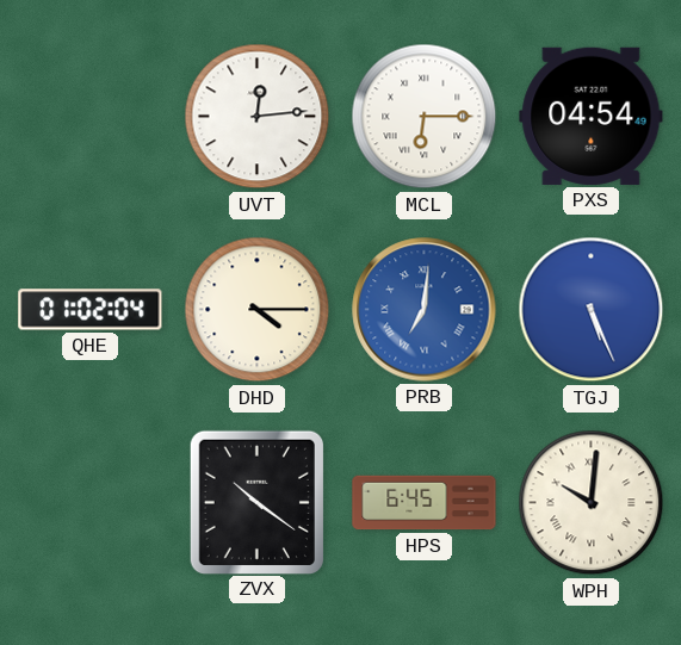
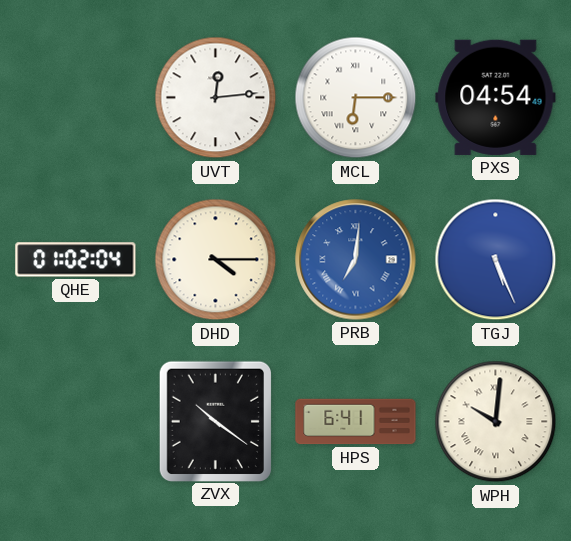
HPS: 6:45 -> 6:41 (356, 422)
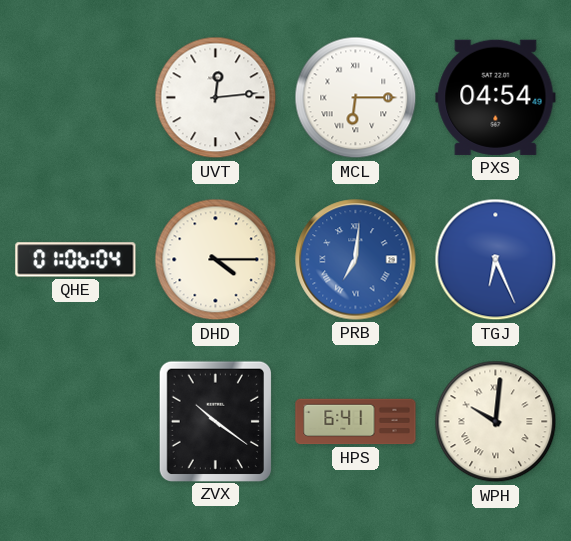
QHE: 01:02 -> 01:06 (76, 260)
TGJ: 5:26 -> 6:26 (496, 260)
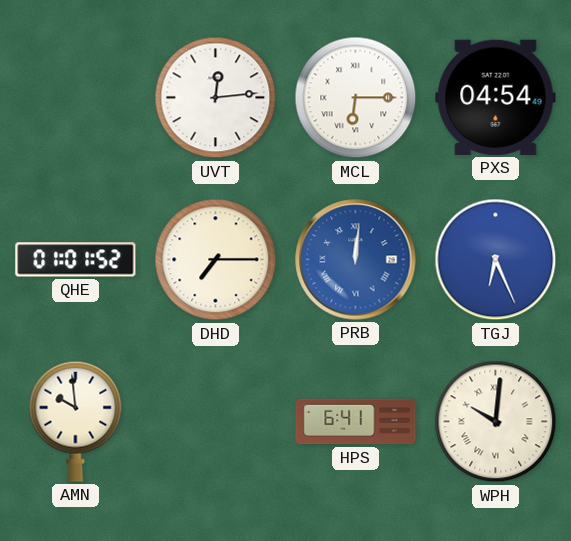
QHE: 01:06 -> 01:01 (76, 260)
DHD: 4:15 -> 7:15 (216, 260)
PRB: 7:01 -> 12:01 (356, 260)
AMN: none -> 9:59 (76, 421)
ZVX: 10:21 -> none (215, 421)
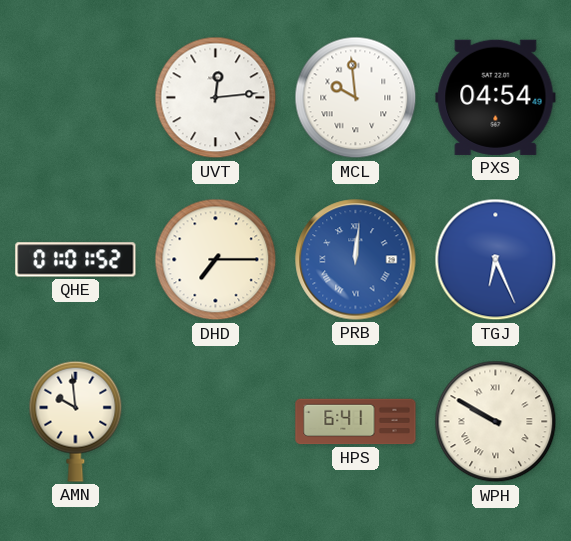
MCL: 6:15 -> 9:59 (356, 98)
WPH: 10:01 -> 9:50 (496, 422)
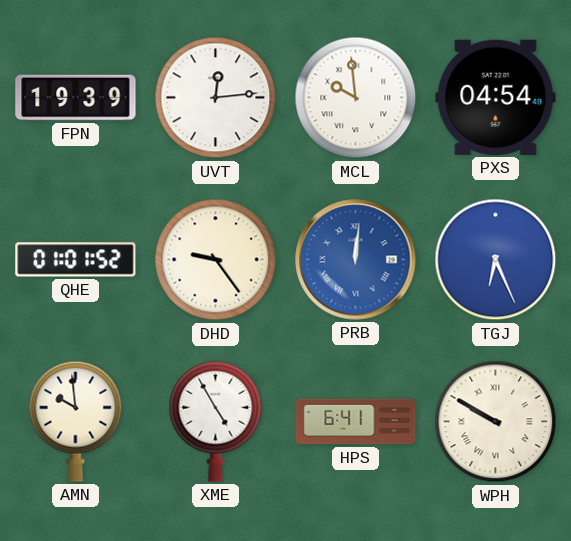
FPN: none -> 19:39 (76, 98)
DHD: 7:15 -> 9:24 (216, 260)
XME: none -> 4:55 (216, 421)
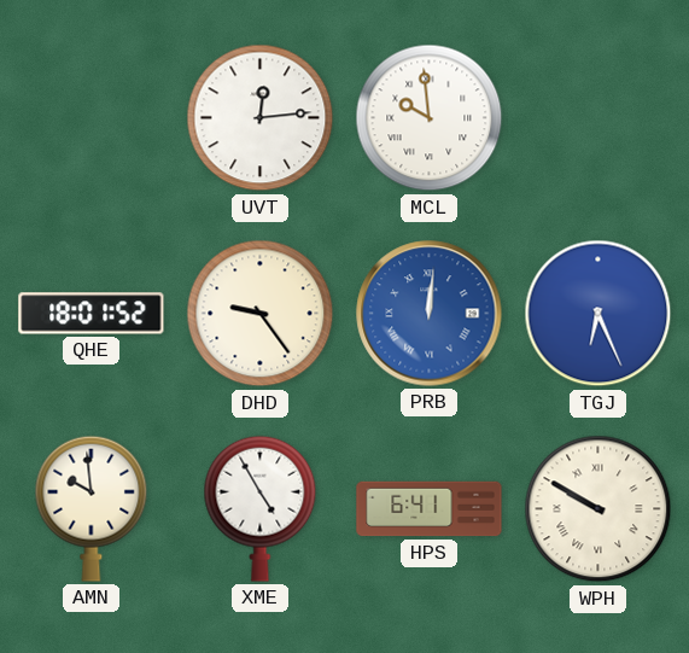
FPN: 19:39 -> none (76, 98)
PXS: 04:54 -> none (496, 97)
QHE: 01:01 -> 18:01 (92, 314)
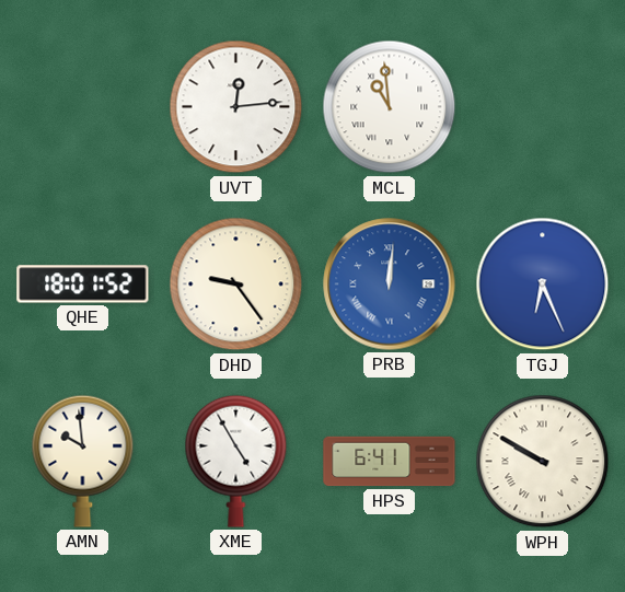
MCL: 9:59 -> 10:59 (390, 107)
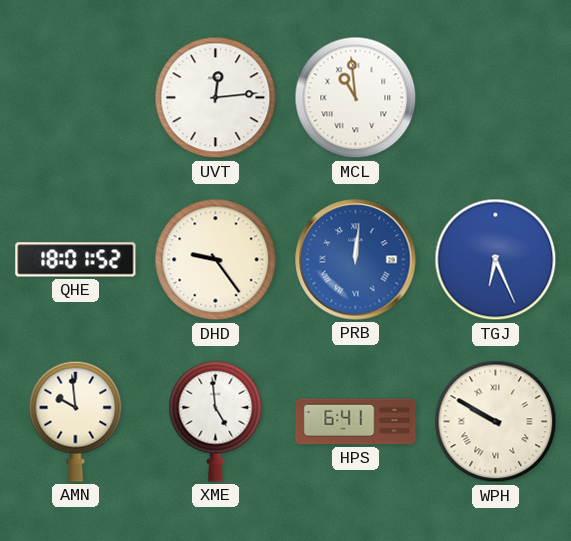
XME: 4:55 -> 4:59 (216, 421)
